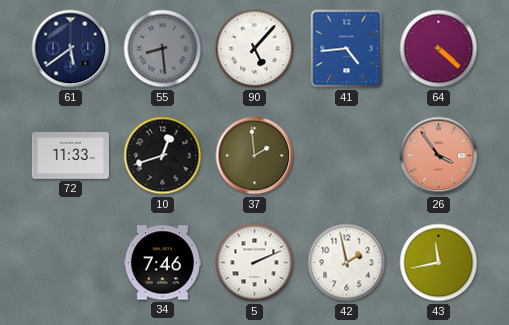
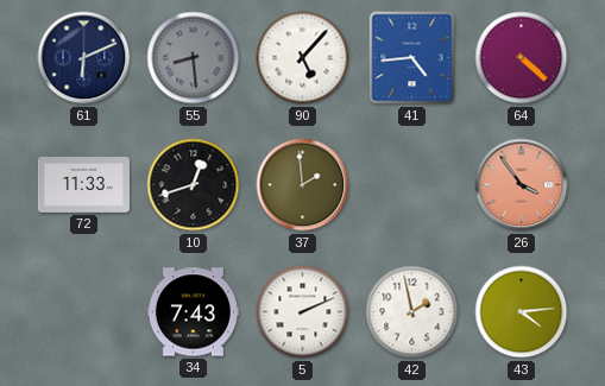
61: 5:39 -> 6:11 (84, 58)
34: 7:46 -> 7:43 (193, 312)
43: 11:43 -> 4:14 (522, 312)
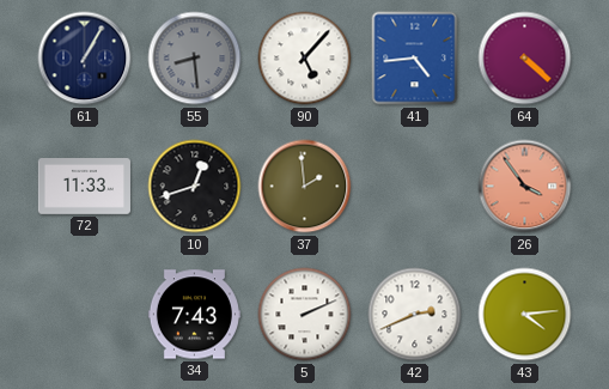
61: 6:11 -> 1:05 (85, 59)
42: 1:58 -> 2:41 (415, 315)
